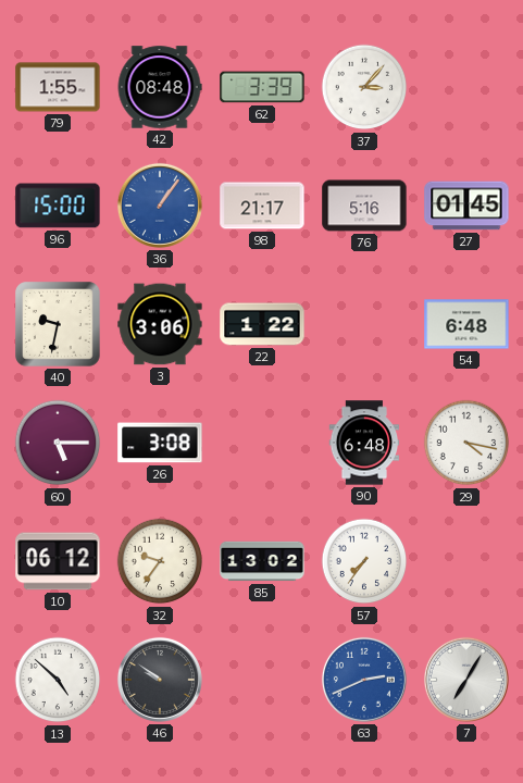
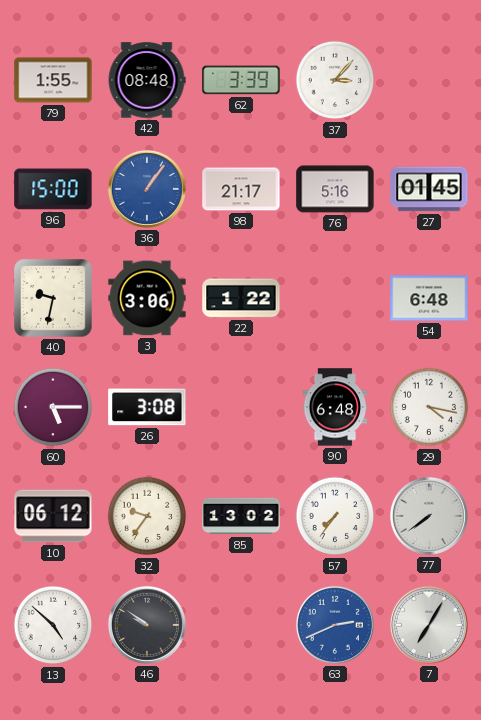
77: none -> 7:39 (429, 516)
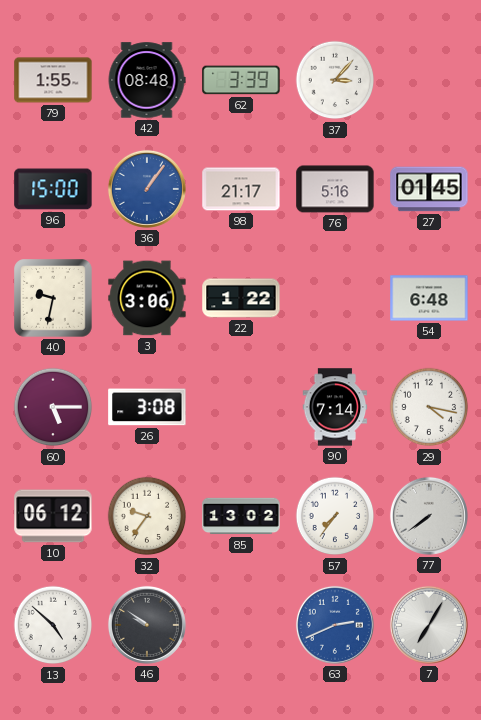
90: 6:48 -> 7:14 (335, 407)
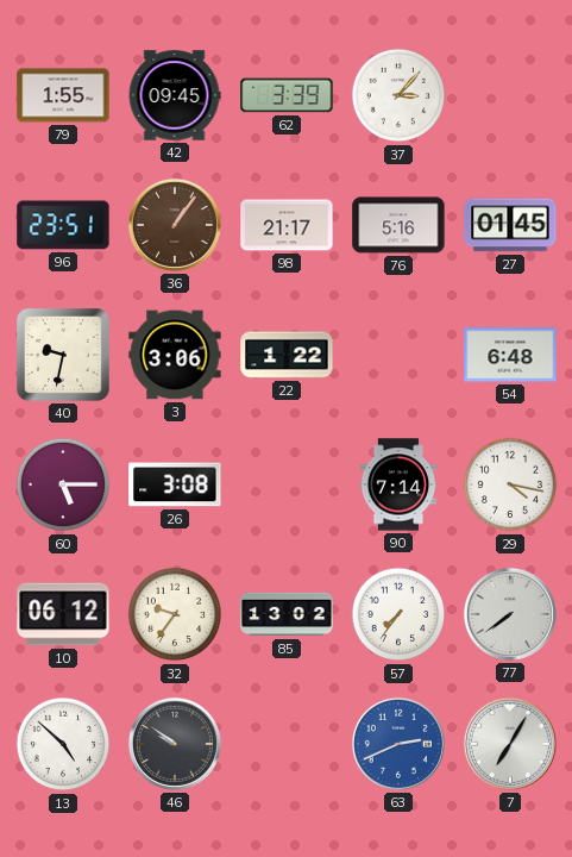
42: 08:48 -> 09:45 (175, 95)
96: 15:00 -> 23:51 (63, 225)
36 dial: blue -> brown (175, 225)
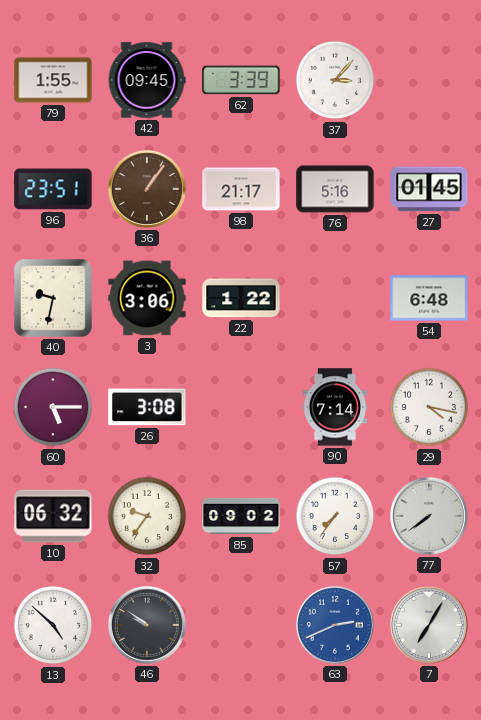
10: 06:12 -> 06:32 (53, 516)
85: 13:02 -> 09:02 (241, 516)
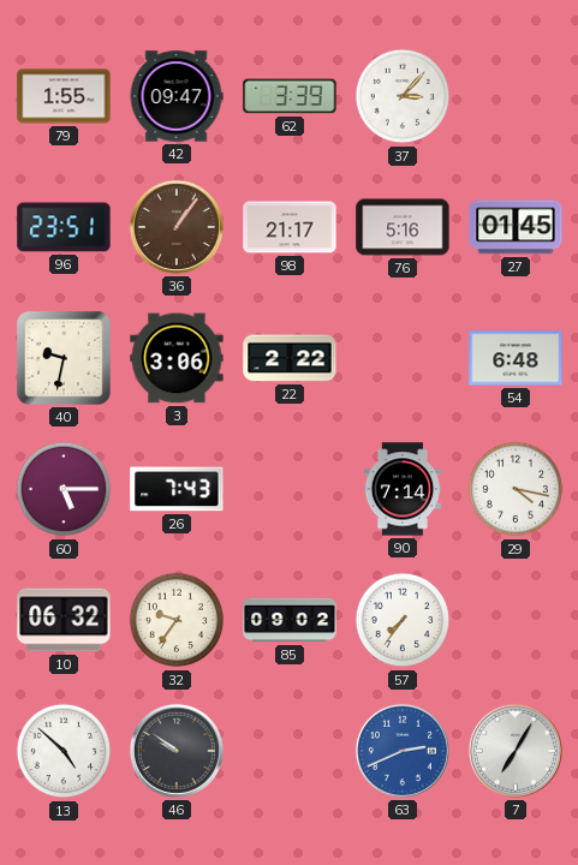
42: 09:45 -> 09:47 (177, 96)
22: 1:22 -> 2:22 (290, 358)
26: 3:08 -> 7:43 (177, 489)
77: 7:39 -> none (429, 516)
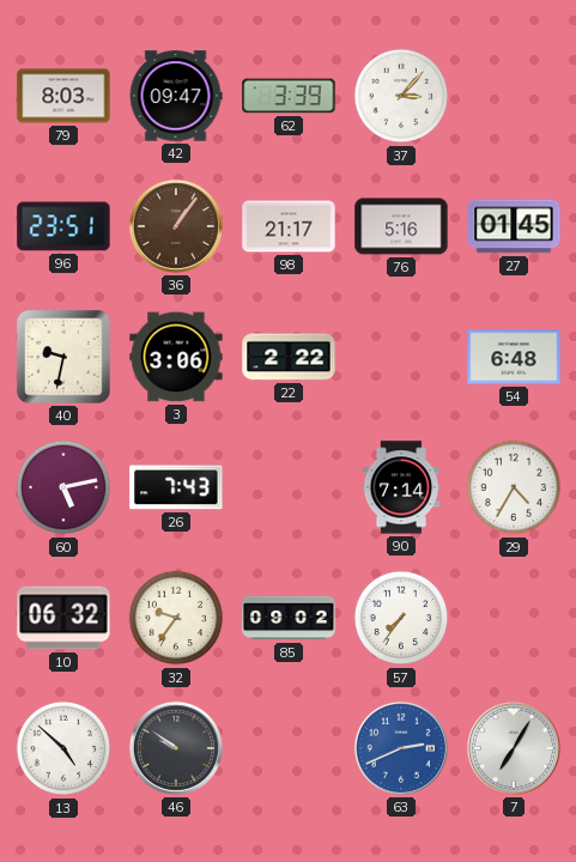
79: 1:55 -> 8:03 (63, 96)
60: 5:15 -> 5:13 (63, 487)
29: 4:17 -> 4:35 (514, 487)
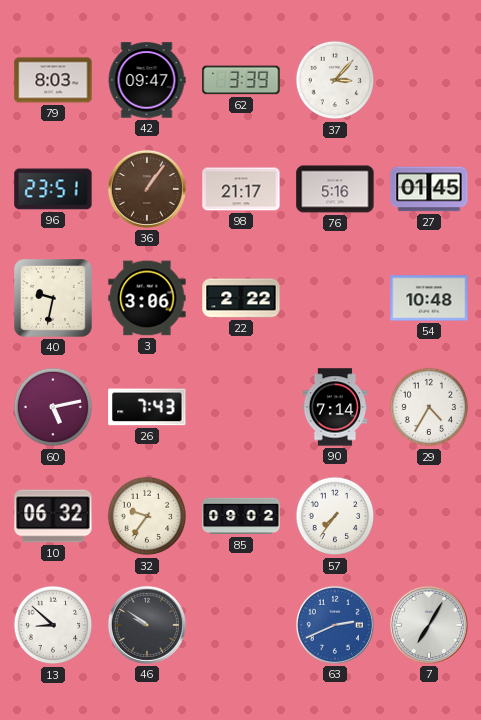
54: 6:48 -> 10:48 (429, 298)
13: 4:52 -> 8:52 (53, 625)
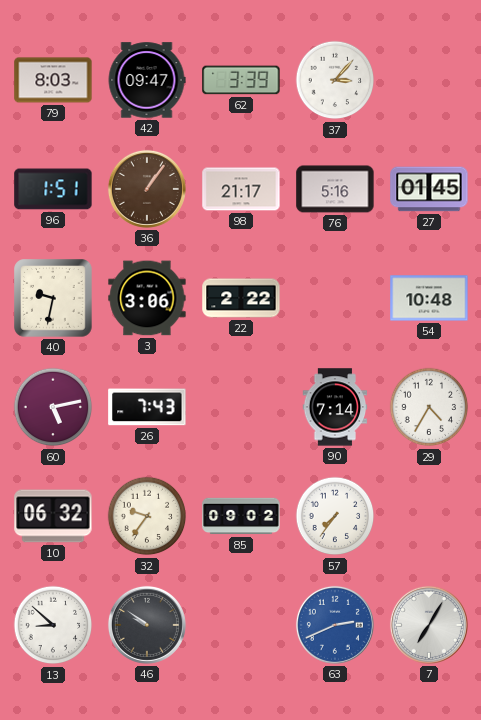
96: 23:51 -> 1:51 (53, 189)
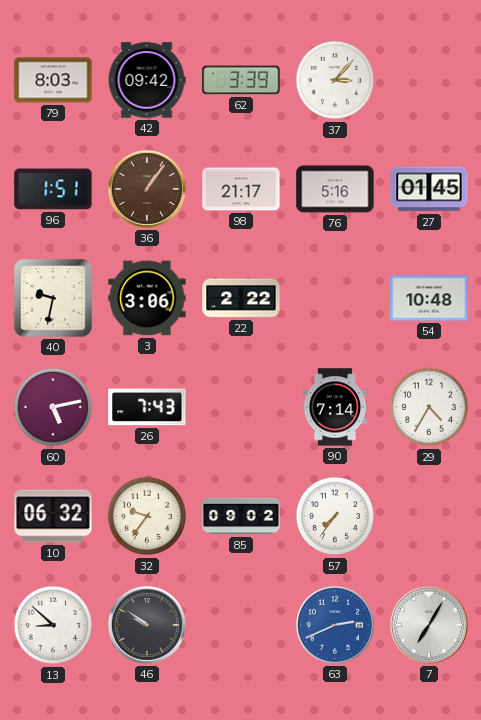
42: 09:47 -> 09:42 (147, 80)
